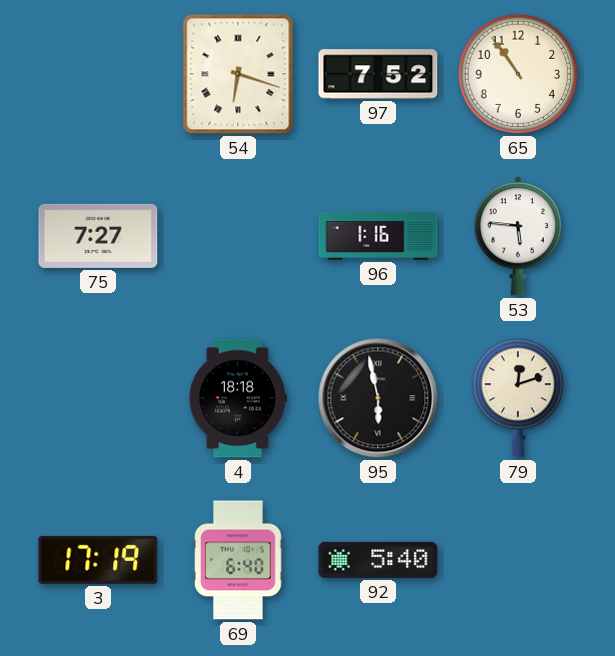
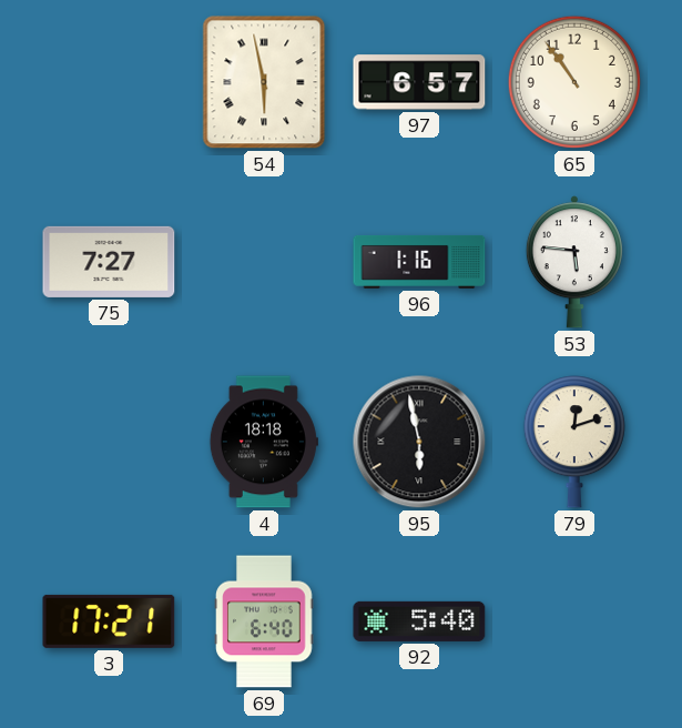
54: 6:18 -> 5:58 (264, 82)
97: 7:52 -> 6:57 (419, 82)
3: 17:19 -> 17:21 (109, 621)
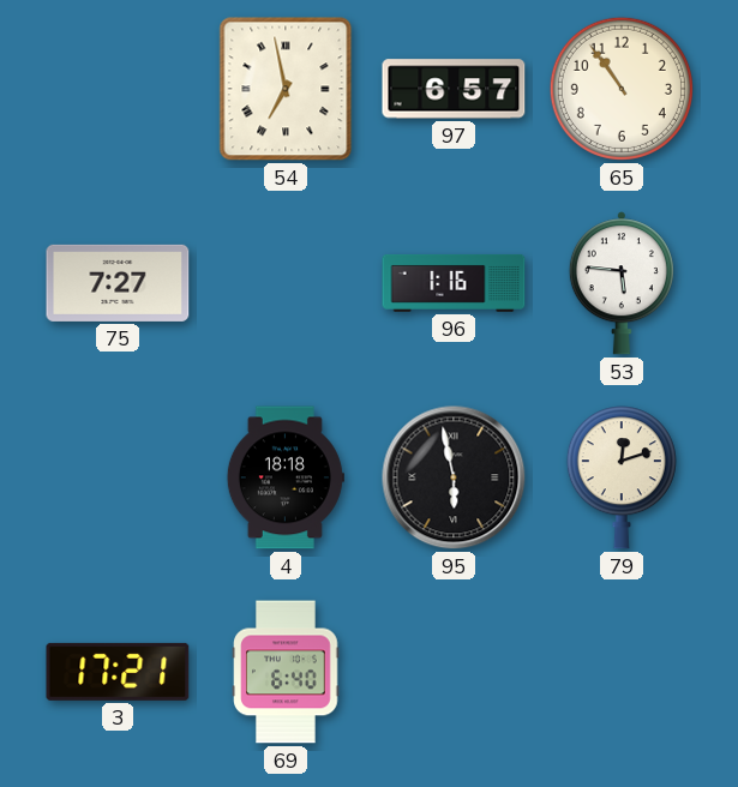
54: 5:58 -> 6:58 (286, 89)
92: 5:40 -> none (419, 621)
